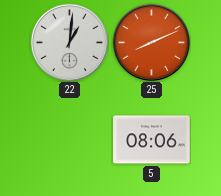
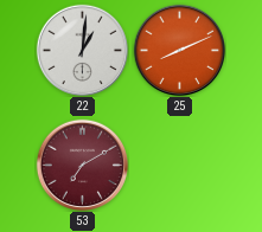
53: none -> 7:10 (82, 165)
5: 08:06 -> none (152, 140)
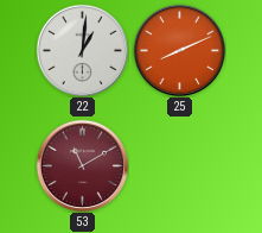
53: 7:10 -> 11:10 (82, 165)
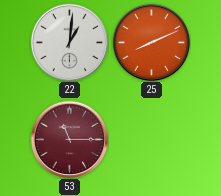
53: 11:10 -> 11:15 (69, 139)
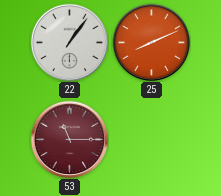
22: 1:01 -> 1:06 (69, 42)
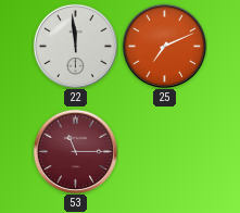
22: 1:06 -> 11:59 (75, 46)
25: 8:11 -> 7:11 (164, 46)
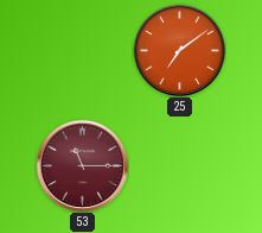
22: 11:59 -> none (75, 46)
25: 7:11 -> 7:09 (179, 50)
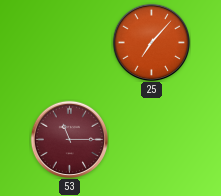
25: 7:09 -> 7:07 (151, 42)
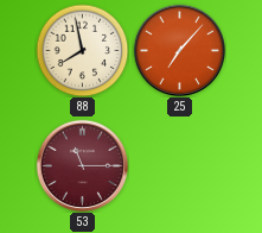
88: none -> 7:58 (82, 50)
